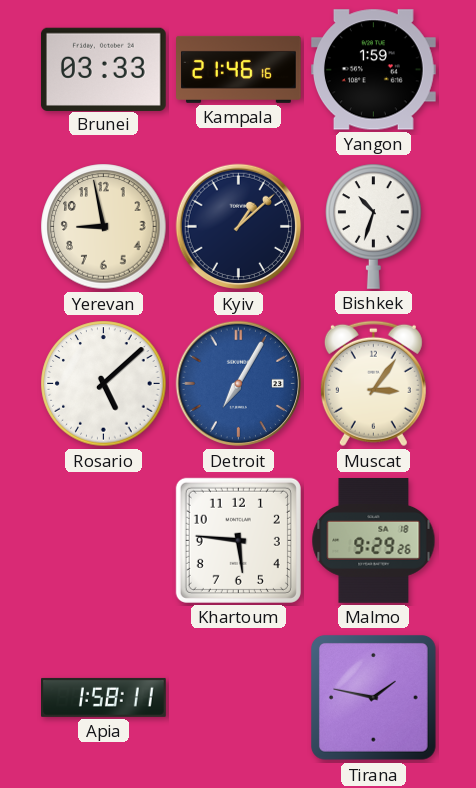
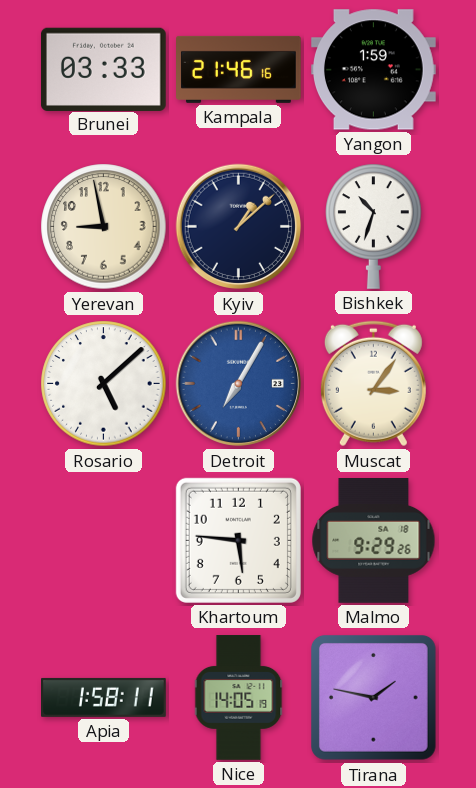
Nice: none -> 14:05 (239, 698)
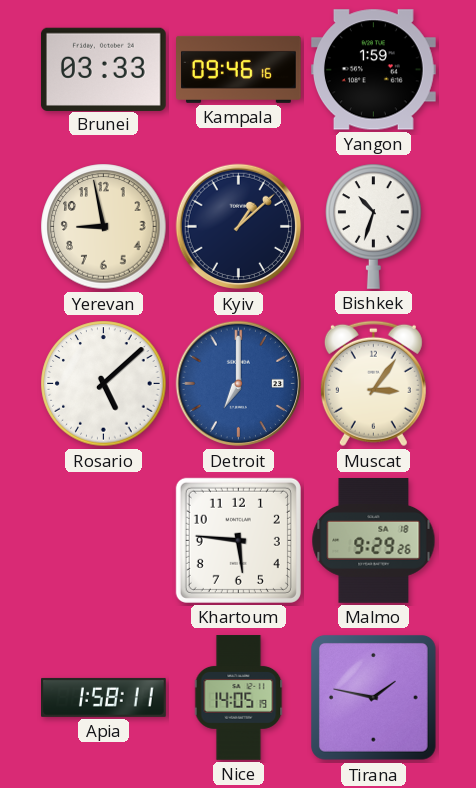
Kampala: 21:46 -> 09:46 (239, 69)
Detroit: 7:05 -> 7:00 (239, 384)
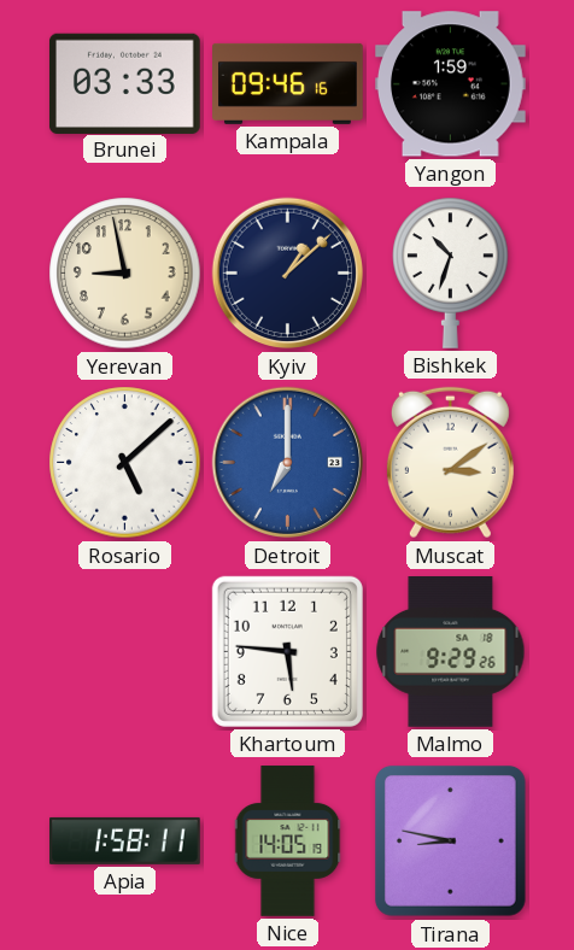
Muscat: 3:06 -> 3:09 (450, 463)
Tirana: 1:47 -> 8:47 (451, 841)
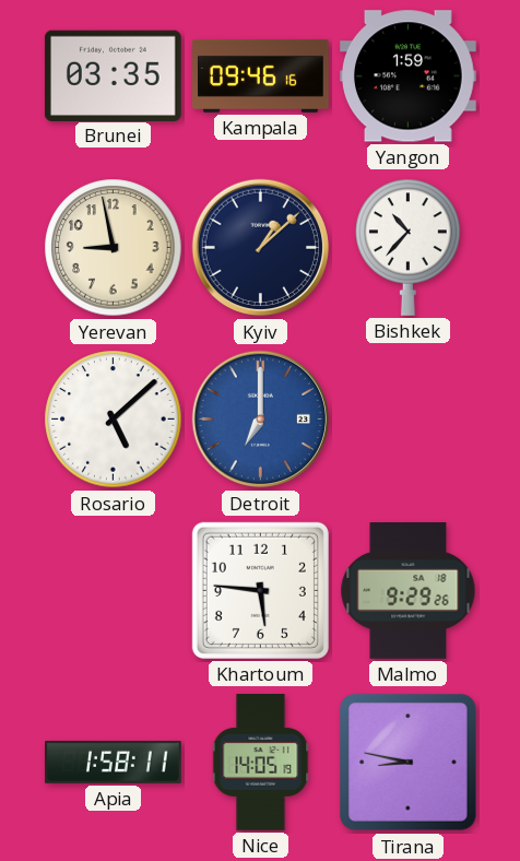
Brunei: 03:33 -> 03:35 (113, 75)
Bishkek: 10:33 -> 10:37 (409, 247)
Muscat: 3:09 -> none (450, 463)
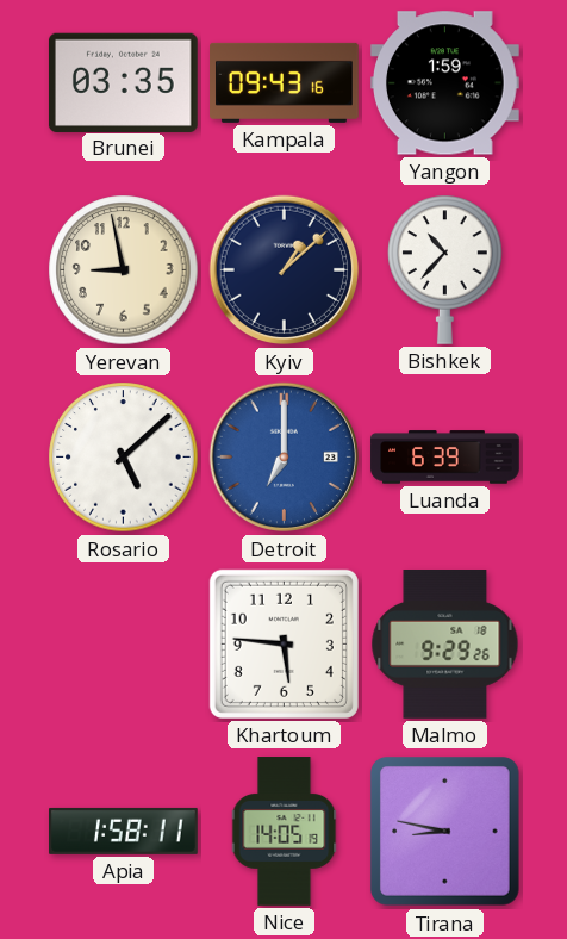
Kampala: 09:46 -> 09:43 (285, 82)
Luanda: none -> 6:39 (445, 458)
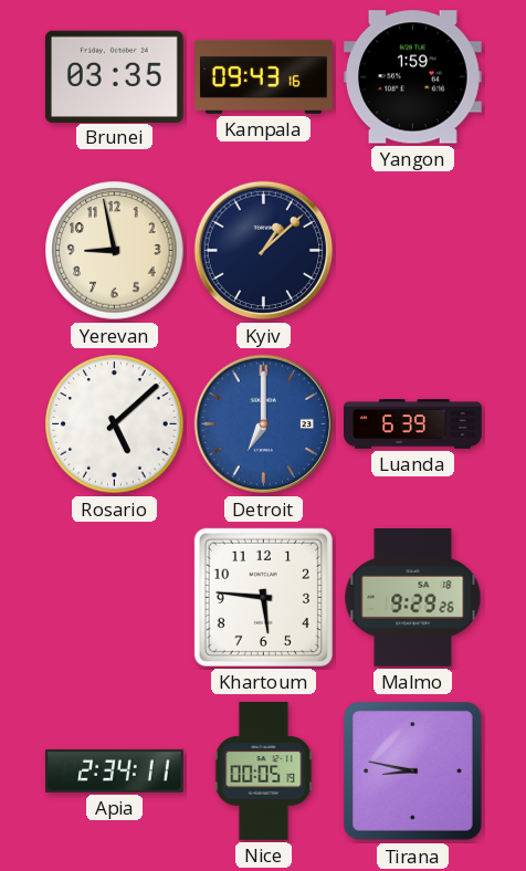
Bishkek: 10:37 -> none (445, 269)
Apia: 1:58 -> 2:34 (115, 770)
Nice: 14:05 -> 00:05 (264, 772)
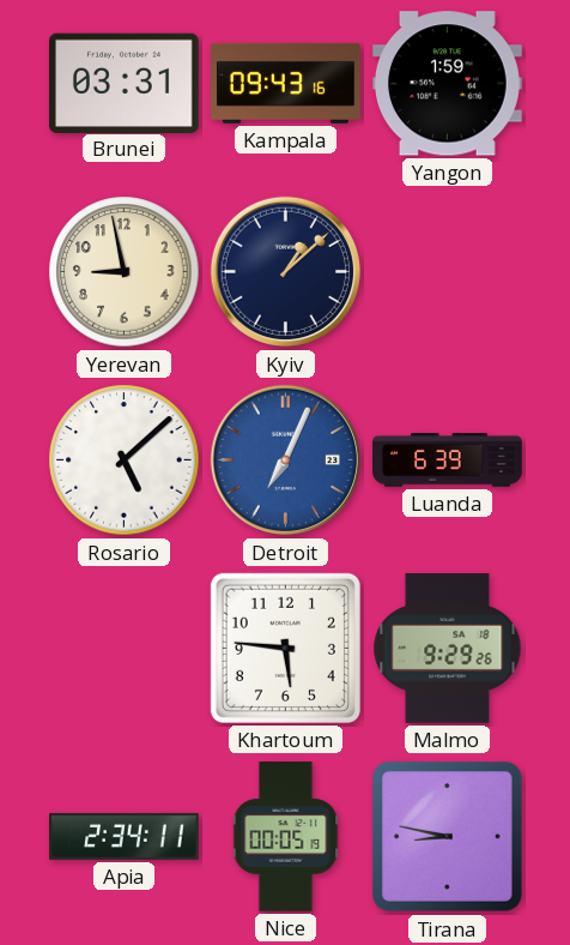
Brunei: 03:35 -> 03:31 (123, 83)
Detroit: 7:00 -> 7:04 (286, 461)
